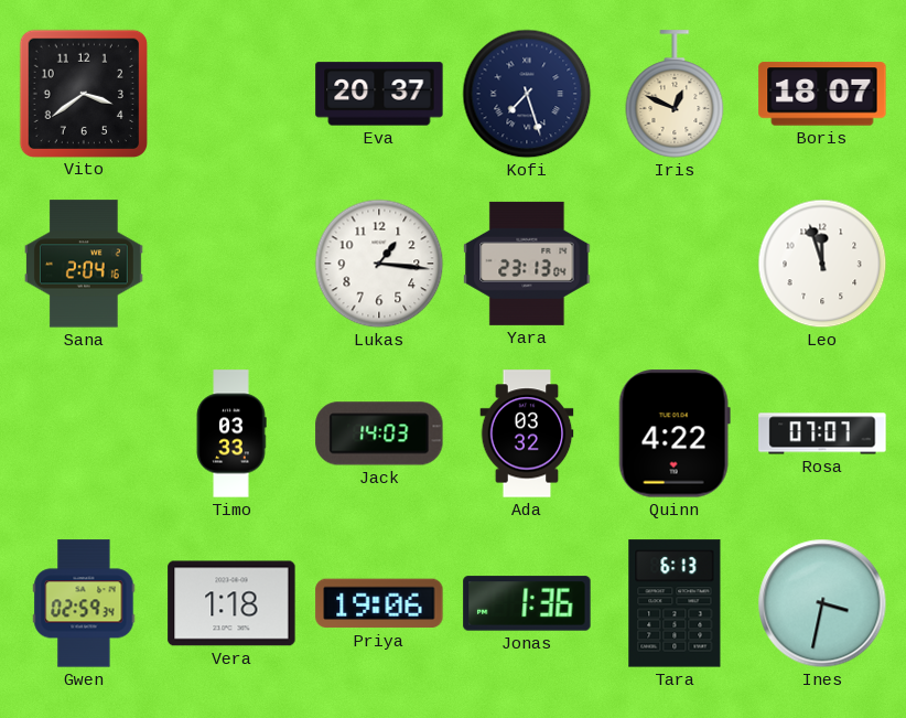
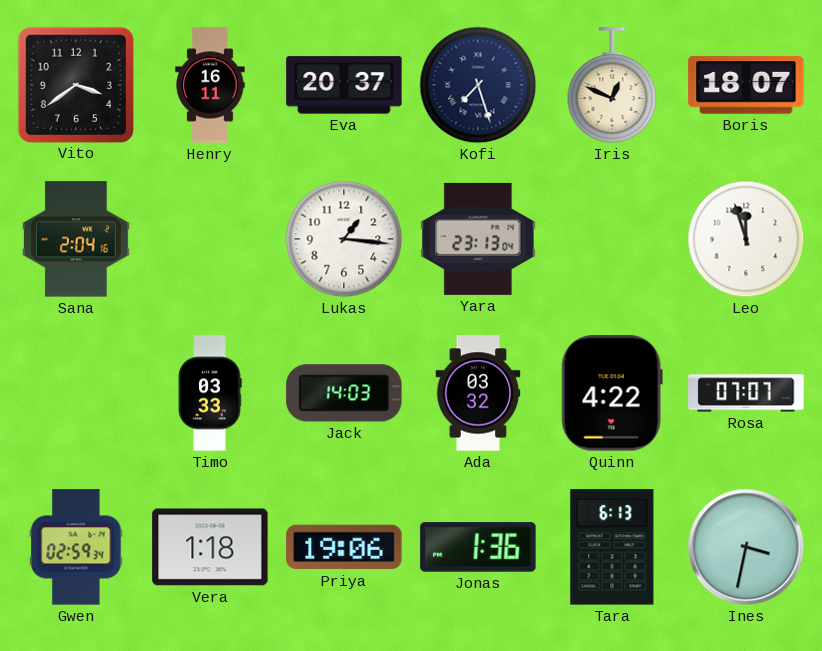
Henry: none -> 16:11 (210, 85)
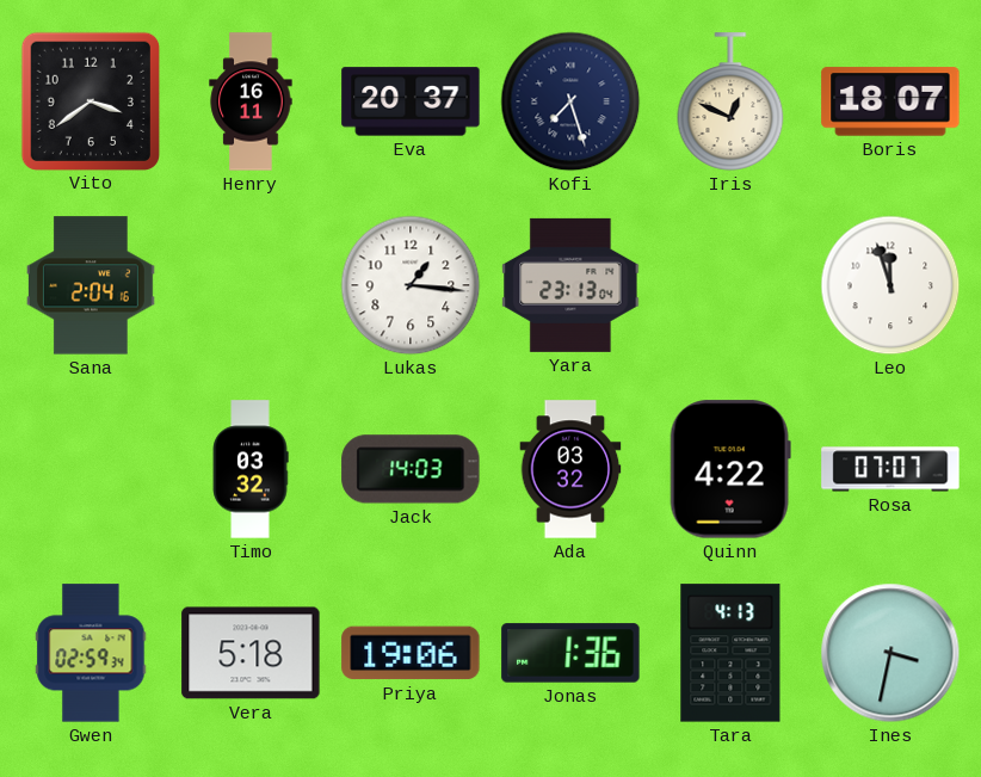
Timo: 03:33 -> 03:32 (251, 469)
Vera: 1:18 -> 5:18 (251, 653)
Tara: 6:13 -> 4:13 (730, 653)
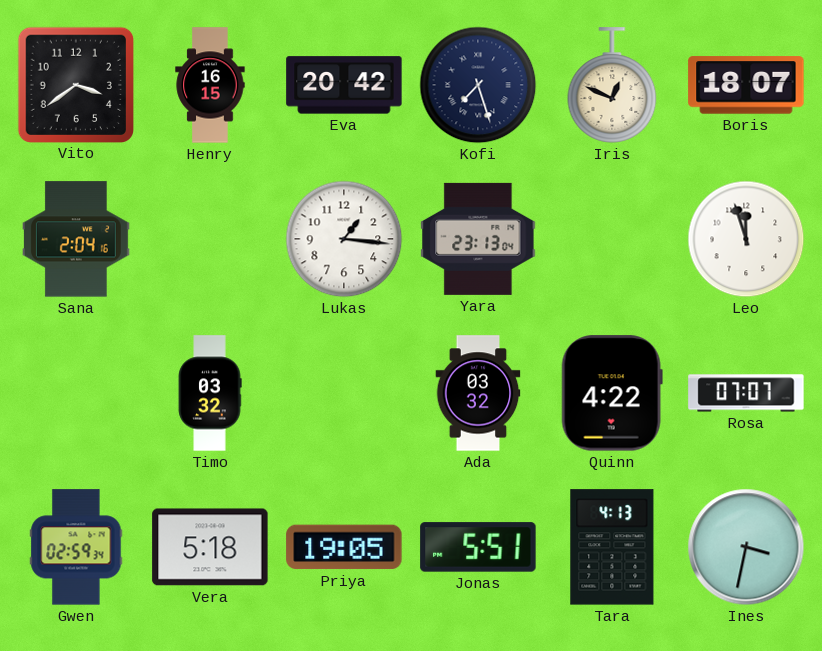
Henry: 16:11 -> 16:15 (210, 85)
Eva: 20:37 -> 20:42 (344, 85)
Jack: 14:03 -> none (411, 469)
Priya: 19:06 -> 19:05 (344, 547)
Jonas: 1:36 -> 5:51 (478, 547)
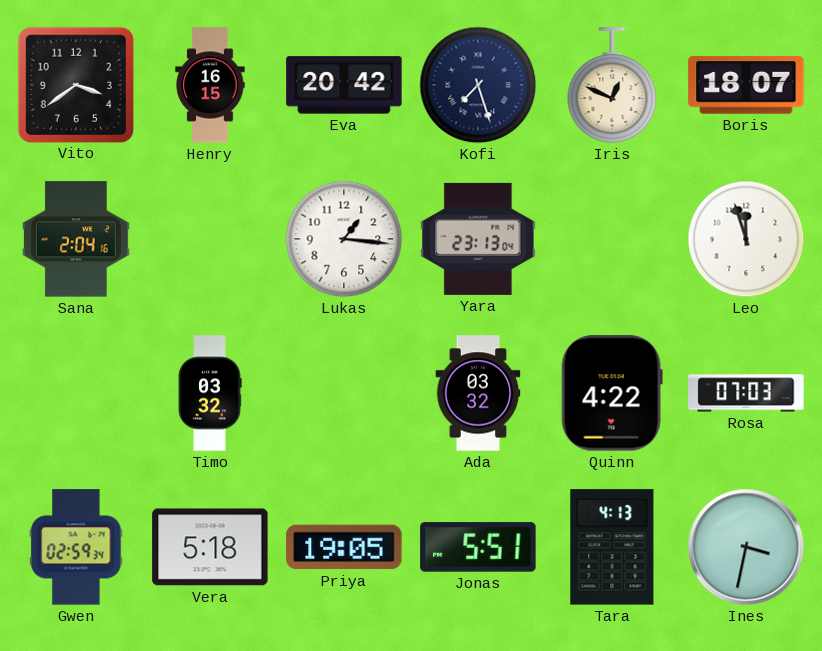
Rosa: 07:07 -> 07:03 (746, 393)
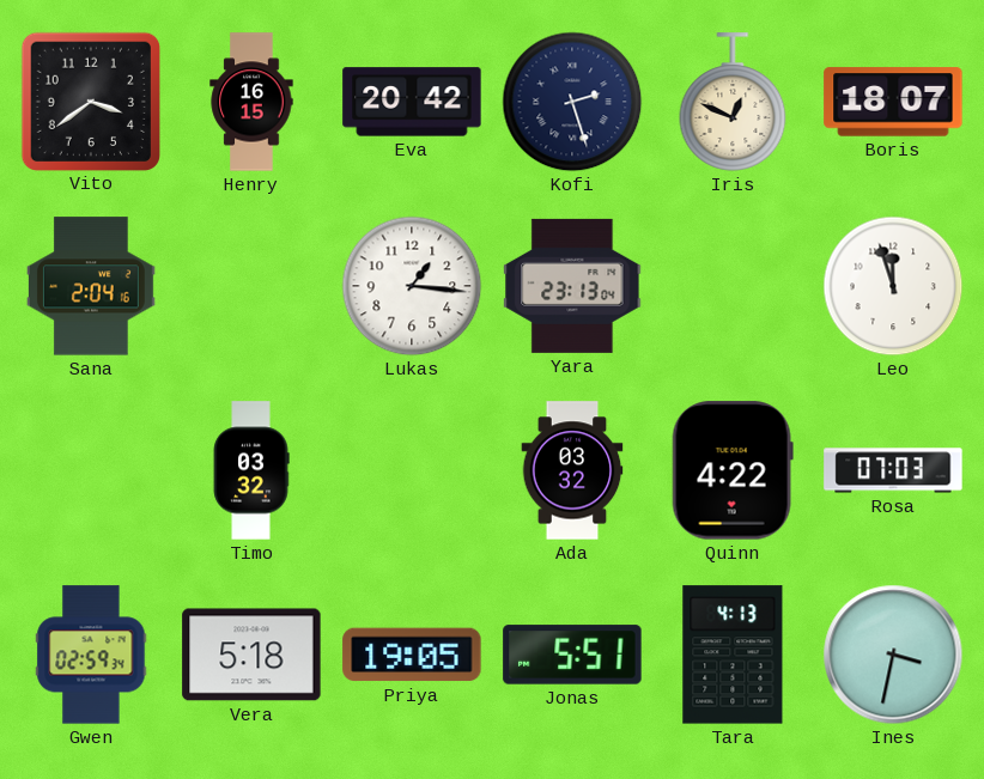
Kofi: 7:27 -> 2:27 (572, 102)
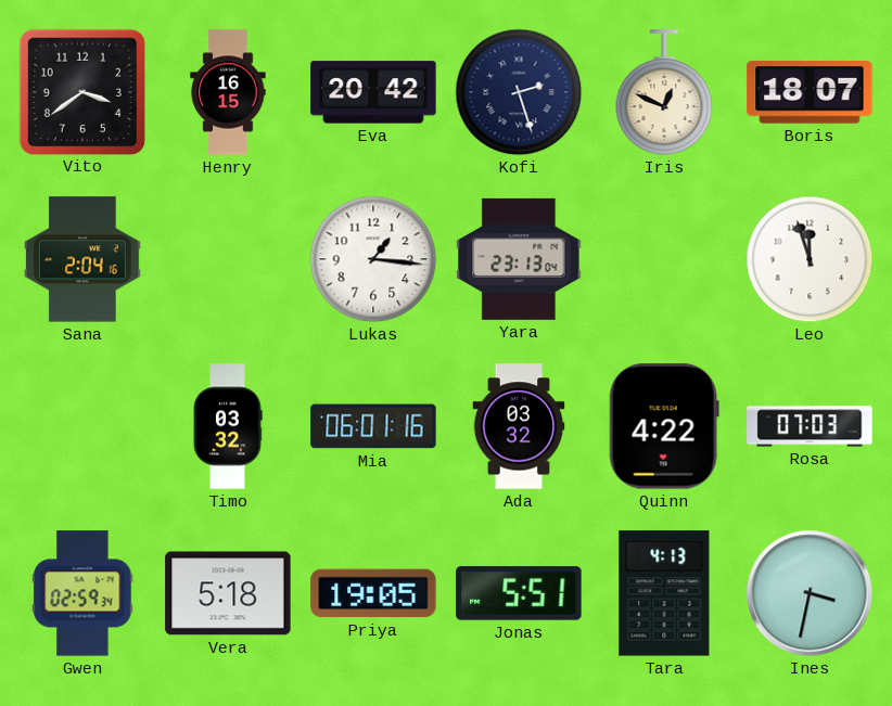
Mia: none -> 06:01 (373, 426)
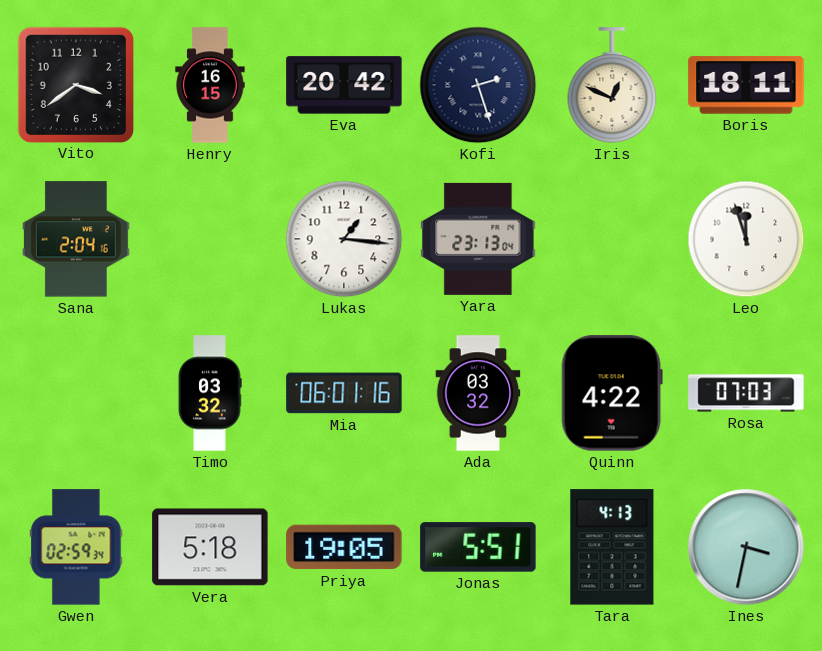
Boris: 18:07 -> 18:11 (746, 85)
